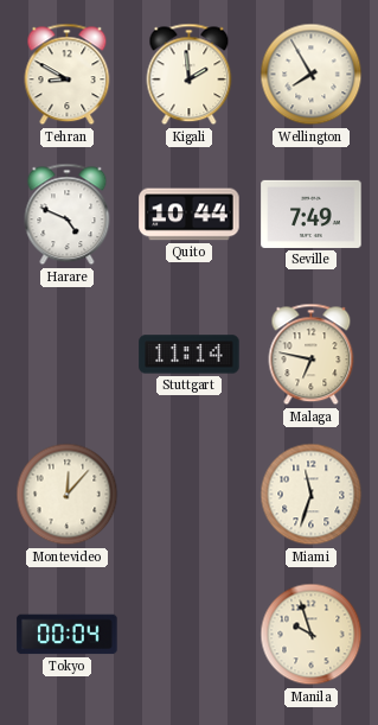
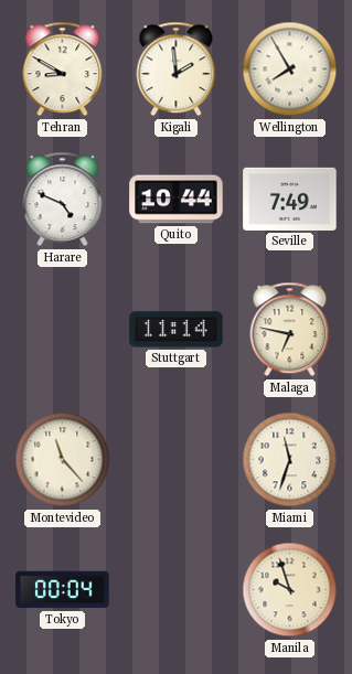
Montevideo: 12:07 -> 11:23 (63, 460)
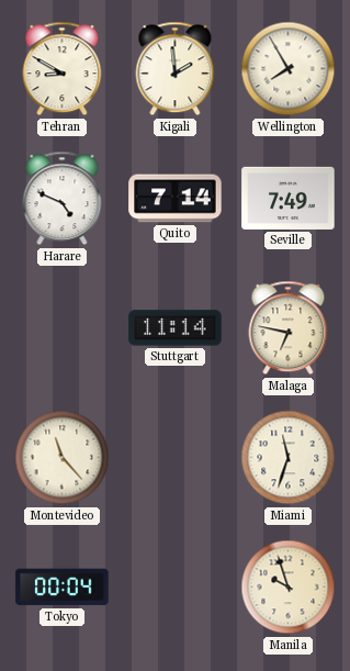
Quito: 10:44 -> 7:14 (176, 199)
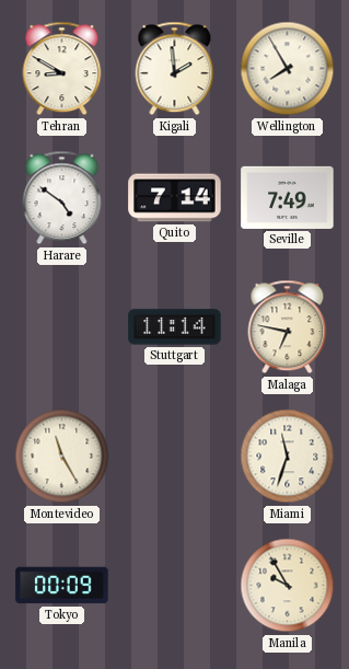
Harare: 4:49 -> 4:51 (62, 198)
Montevideo: 11:23 -> 11:25 (62, 457)
Tokyo: 00:04 -> 00:09 (62, 586)
Manila: 9:57 -> 9:55 (288, 586)
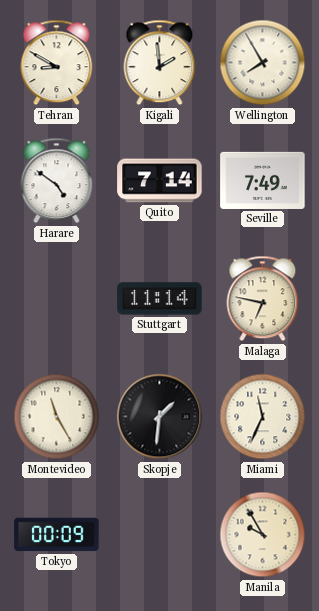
Skopje: none -> 1:31 (160, 417)
Miami: 11:33 -> 11:34 (263, 417)
